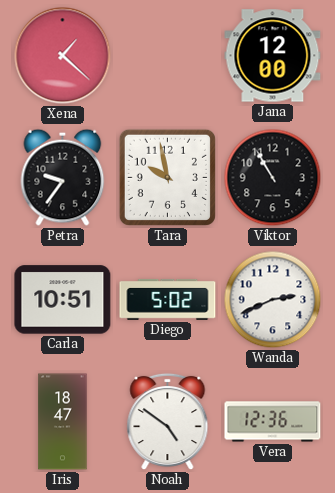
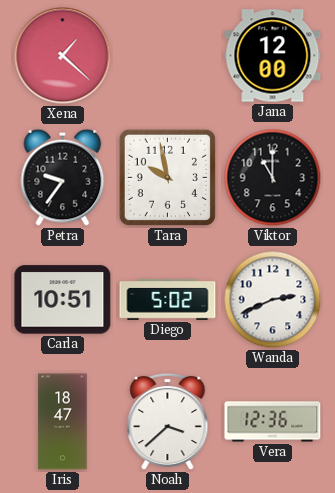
Viktor: 10:55 -> 11:00 (273, 178)
Noah: 4:51 -> 3:38 (168, 422)
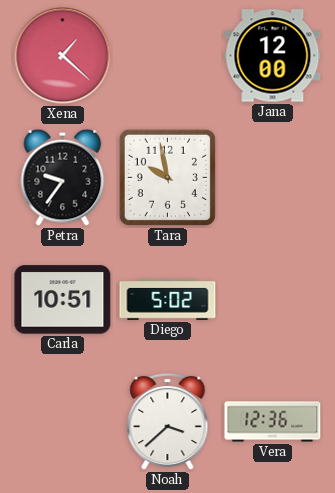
Viktor: 11:00 -> none (273, 178)
Wanda: 2:41 -> none (273, 300)
Iris: 18:47 -> none (63, 422)
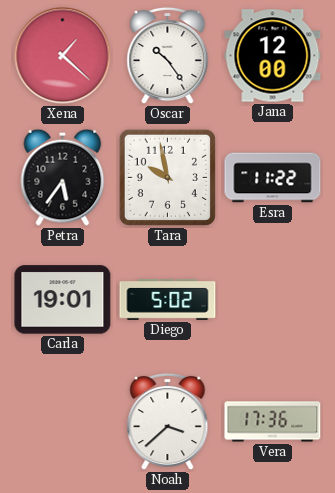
Oscar: none -> 10:24 (168, 56)
Petra: 9:36 -> 5:36 (63, 177)
Esra: none -> 11:22 (273, 178)
Carla: 10:51 -> 19:01 (63, 300)
Vera: 12:36 -> 17:36 (273, 422)
